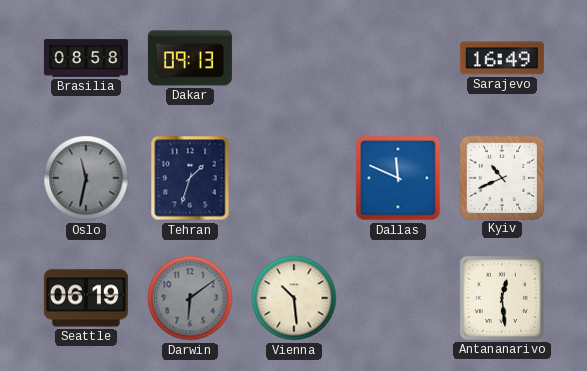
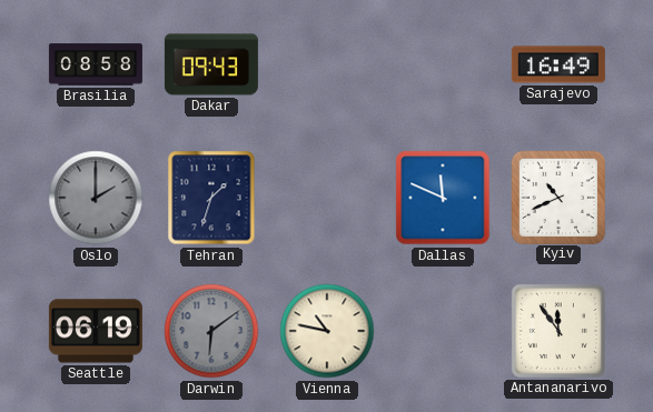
Dakar: 09:13 -> 09:43 (211, 64)
Oslo: 11:32 -> 2:00 (96, 198)
Vienna: 10:29 -> 10:47 (327, 331)
Antananarivo: 12:29 -> 11:54 (558, 331)
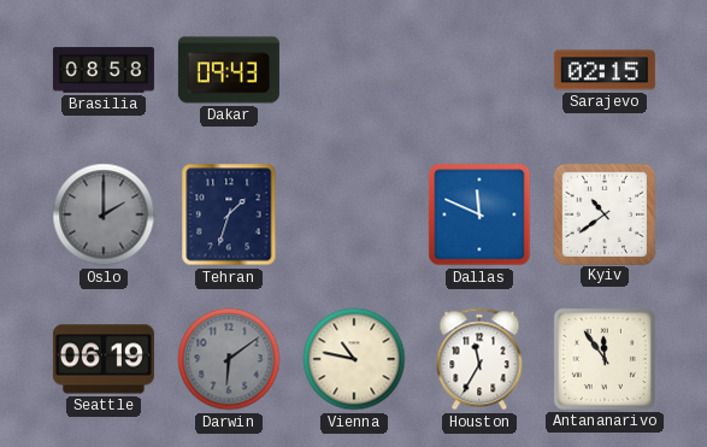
Sarajevo: 16:49 -> 02:15 (605, 70)
Kyiv: 10:41 -> 10:39 (603, 213)
Houston: none -> 11:35 (479, 359)
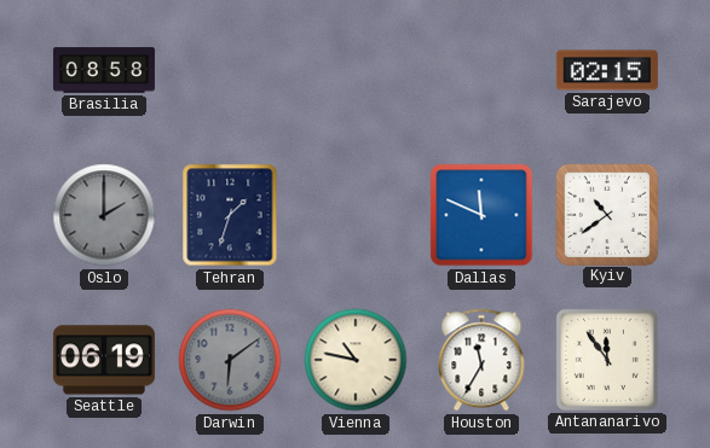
Dakar: 09:43 -> none (229, 70)
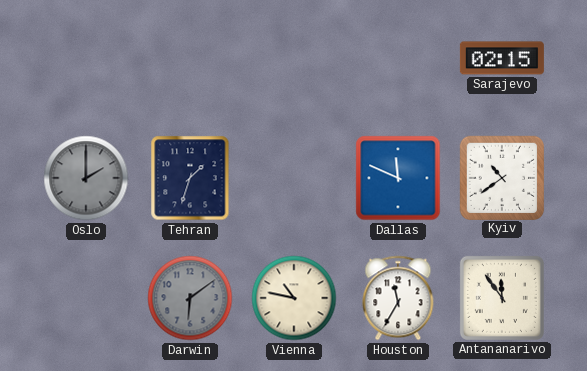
Brasilia: 08:58 -> none (104, 70)
Seattle: 06:19 -> none (104, 360)
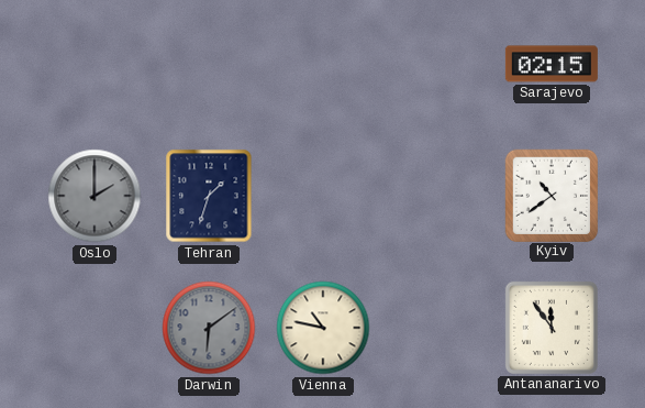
Dallas: 11:49 -> none (398, 178)
Houston: 11:35 -> none (398, 298)
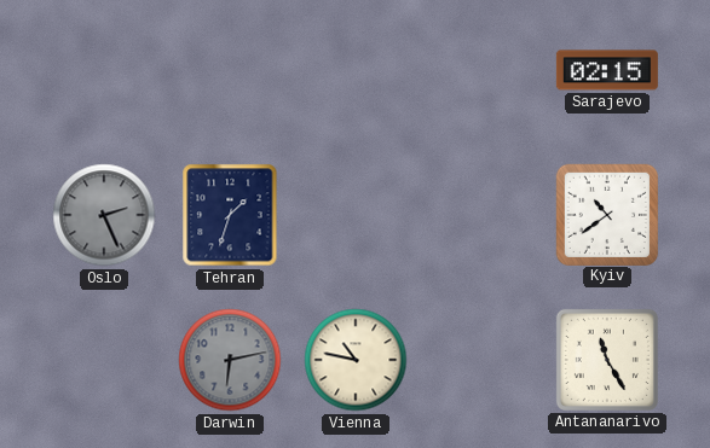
Oslo: 2:00 -> 2:26 (104, 215)
Darwin: 6:09 -> 6:13 (230, 360)
Antananarivo: 11:54 -> 11:25 (607, 360)
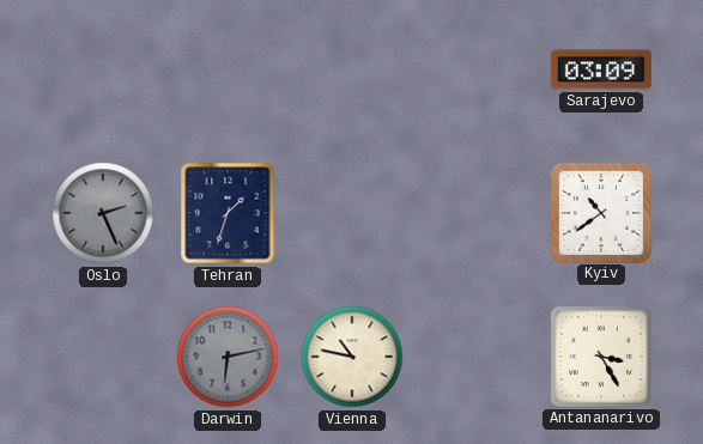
Sarajevo: 02:15 -> 03:09 (601, 69)
Antananarivo: 11:25 -> 3:25 (601, 357)
